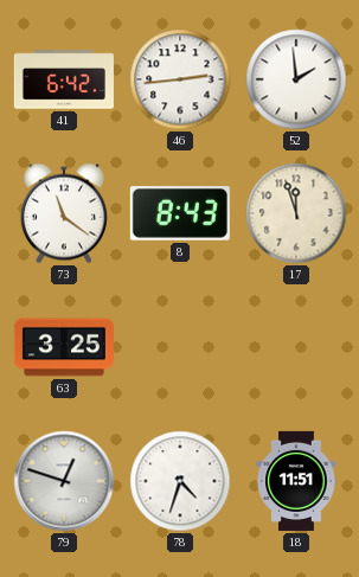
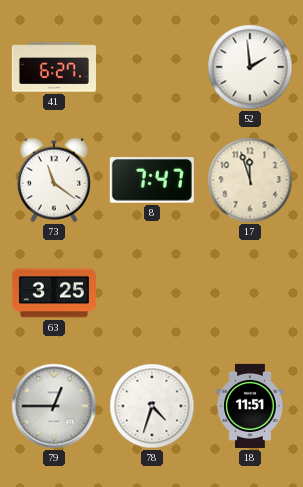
41: 6:42 -> 6:27 (54, 67)
46: 2:44 -> none (180, 79)
8: 8:43 -> 7:47 (152, 181)
79: 12:48 -> 12:45 (54, 406)
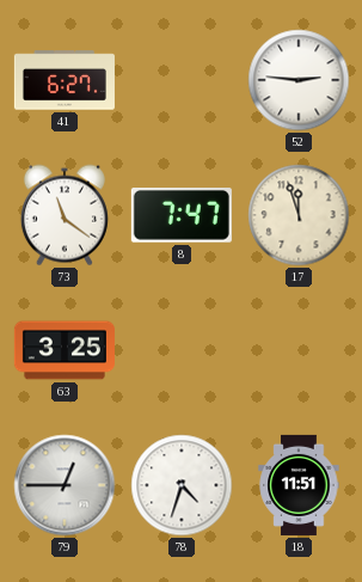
52: 1:59 -> 2:46 (299, 80)
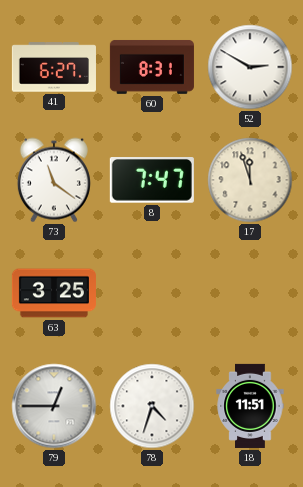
60: none -> 8:31 (152, 67)
52: 2:46 -> 2:50 (250, 67)
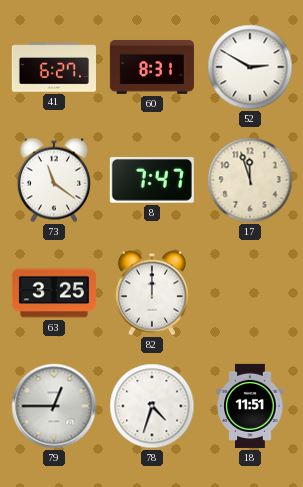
82: none -> 12:00 (152, 293)
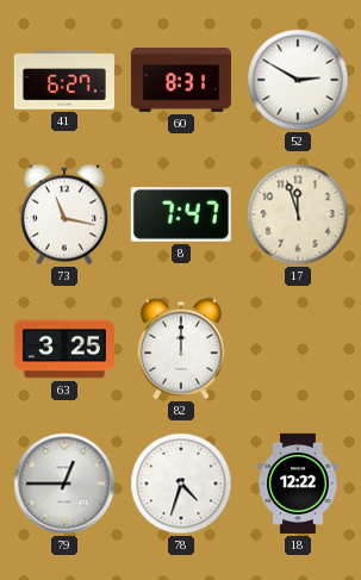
73: 11:21 -> 11:17 (64, 214)
18: 11:51 -> 12:22 (298, 484)
